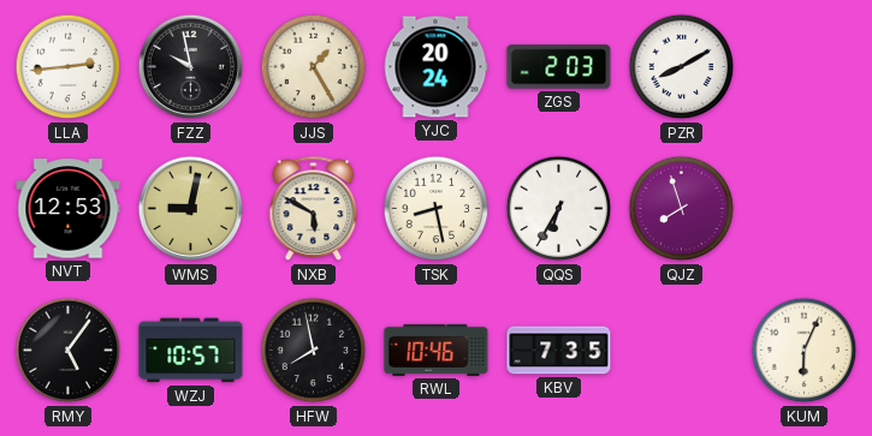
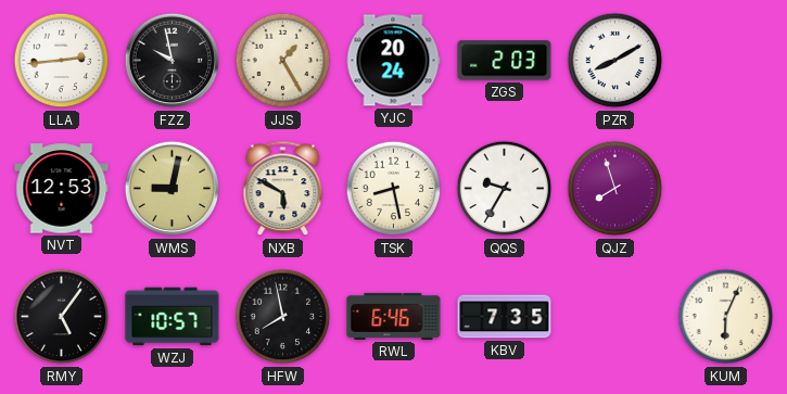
QQS: 6:35 -> 9:35 (505, 189)
RWL: 10:46 -> 6:46 (394, 316)
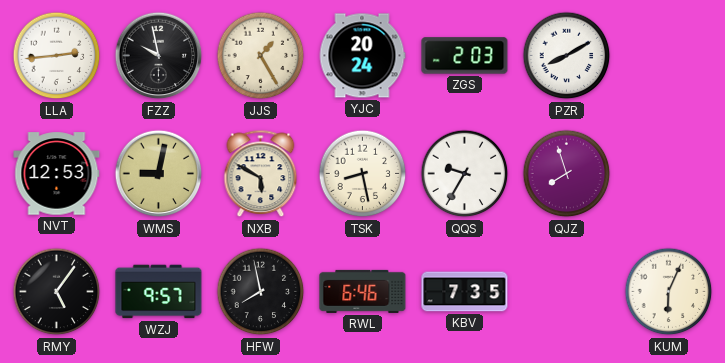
WZJ: 10:57 -> 9:57 (159, 292)
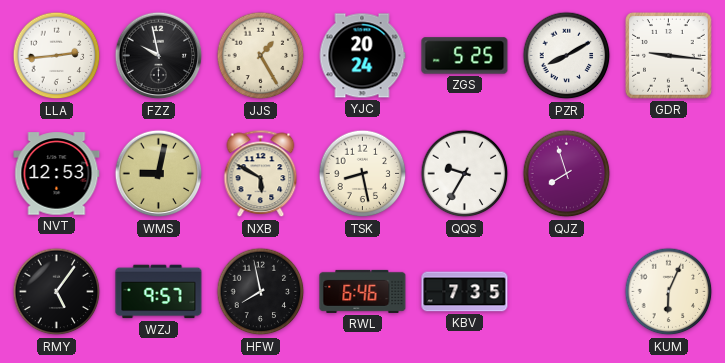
ZGS: 2:03 -> 5:25 (465, 56)
GDR: none -> 9:16 (669, 56)
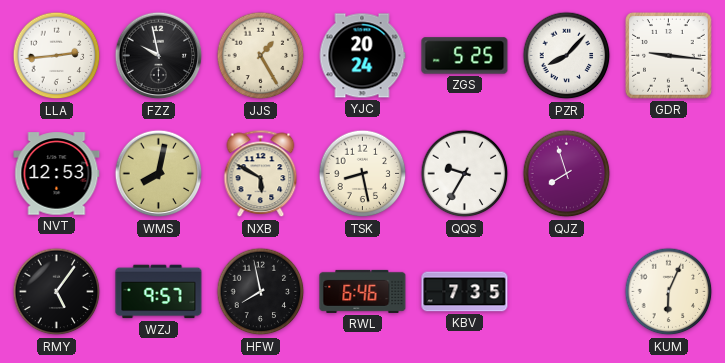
PZR: 8:10 -> 8:07 (567, 56)
WMS: 9:02 -> 8:02 (159, 174)
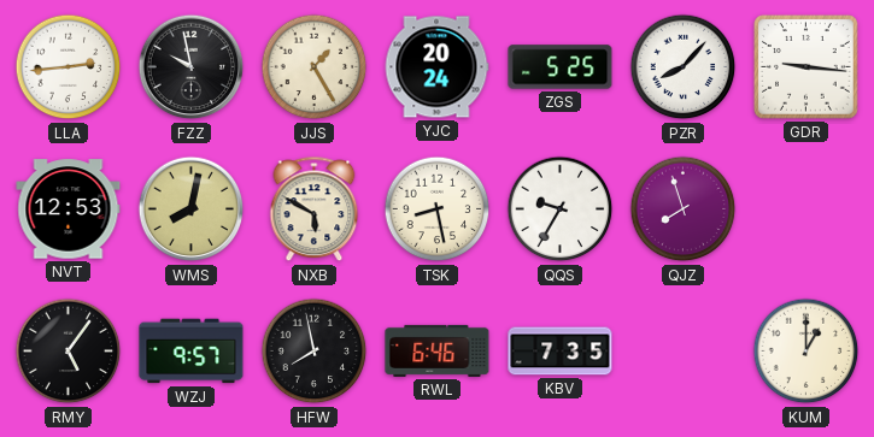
KUM: 6:04 -> 1:00 (806, 352)
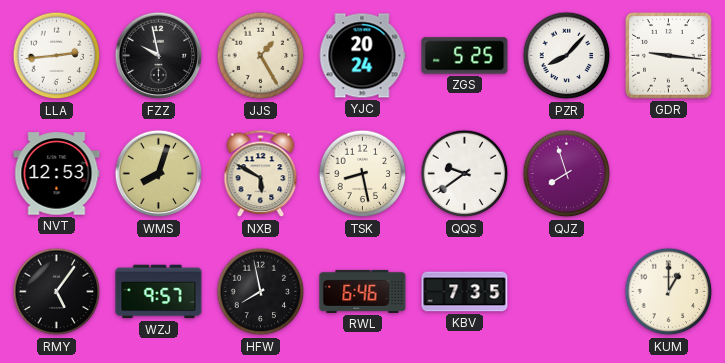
WMS: 8:02 -> 8:03 (159, 174)
QQS: 9:35 -> 9:39 (465, 174)
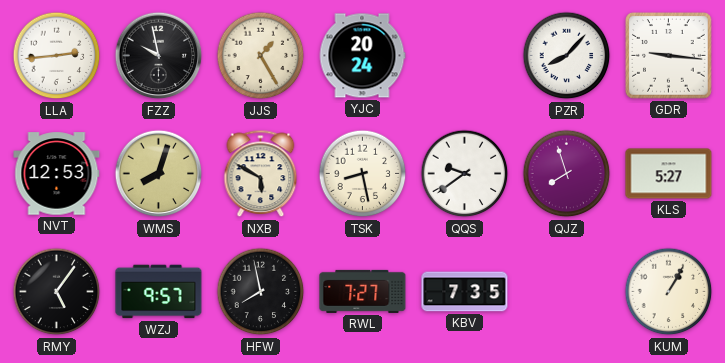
ZGS: 5:25 -> none (465, 56)
KLS: none -> 5:27 (669, 174)
RWL: 6:46 -> 7:27 (363, 291)
KUM: 1:00 -> 1:05 (669, 292)
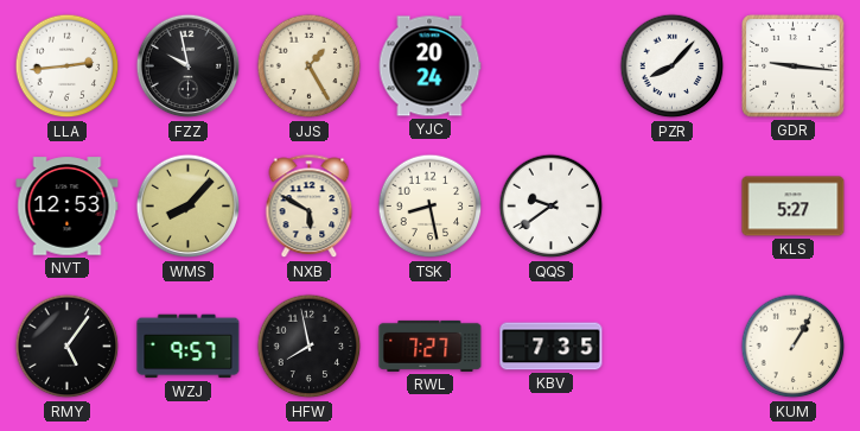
WMS: 8:03 -> 8:07 (189, 207)
QJZ: 7:57 -> none (567, 174)
